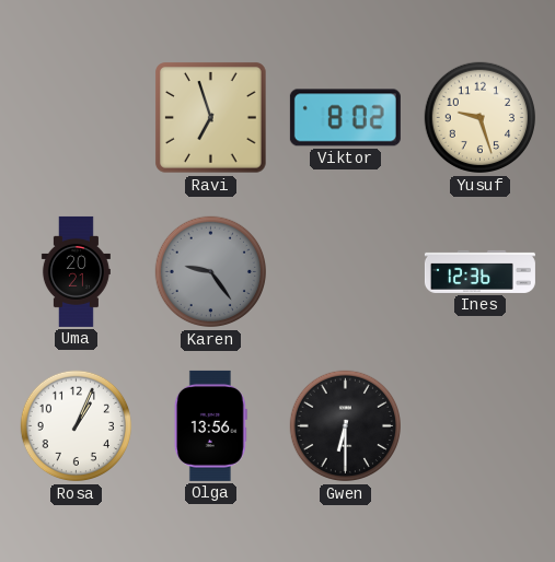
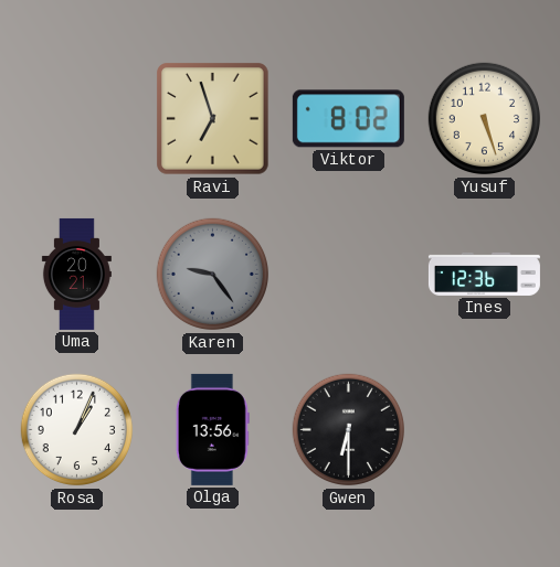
Yusuf: 9:27 -> 5:27 (485, 119)
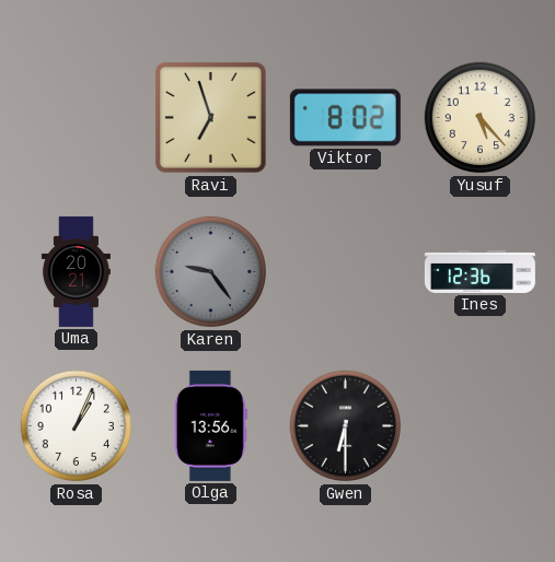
Yusuf: 5:27 -> 5:23 (481, 118)
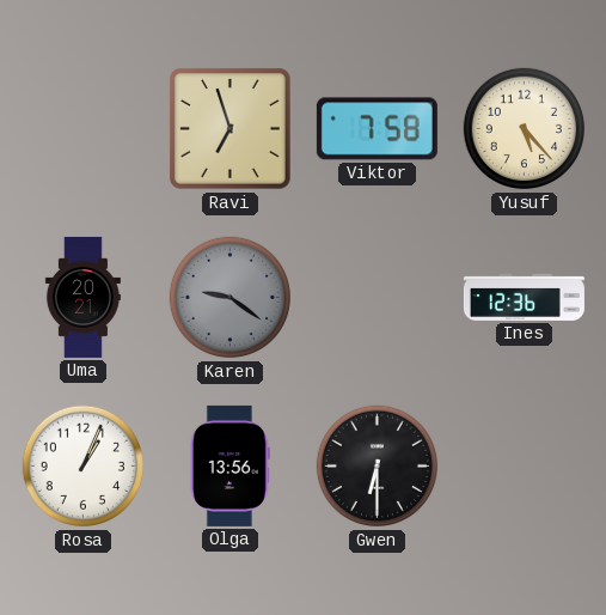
Viktor: 8:02 -> 7:58 (377, 129)
Karen: 9:24 -> 9:21 (231, 298)
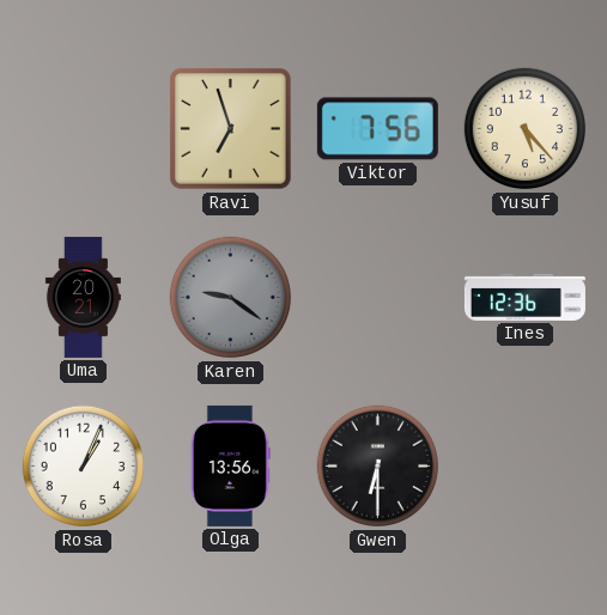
Viktor: 7:58 -> 7:56 (377, 129)
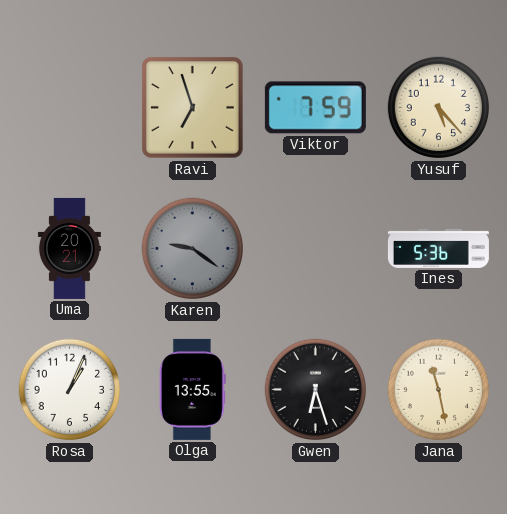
Viktor: 7:56 -> 7:59 (315, 108)
Ines: 12:36 -> 5:36 (438, 248)
Olga: 13:56 -> 13:55 (192, 389)
Gwen: 6:30 -> 6:27 (316, 390)
Jana: none -> 11:28 (439, 390)
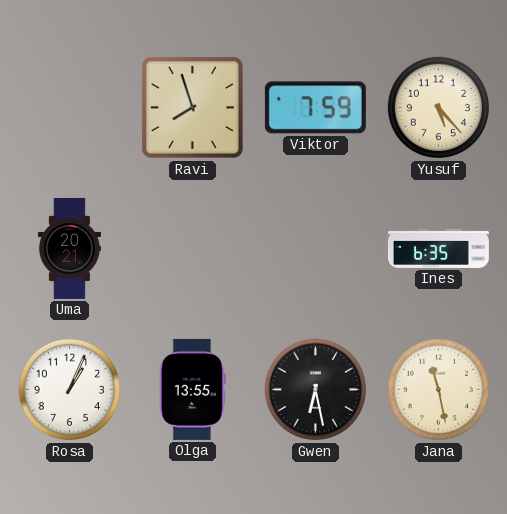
Ravi: 6:57 -> 7:57 (193, 108)
Karen: 9:21 -> none (193, 249)
Ines: 5:36 -> 6:35 (438, 248)
Gwen: 6:27 -> 6:28 (316, 390)
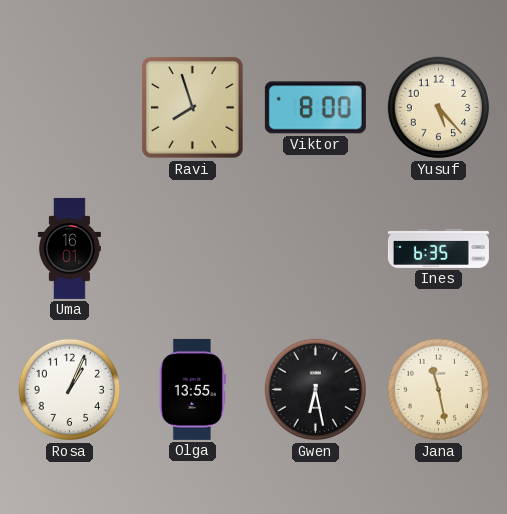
Viktor: 7:59 -> 8:00 (315, 108)
Uma: 20:21 -> 16:01 (69, 248)
